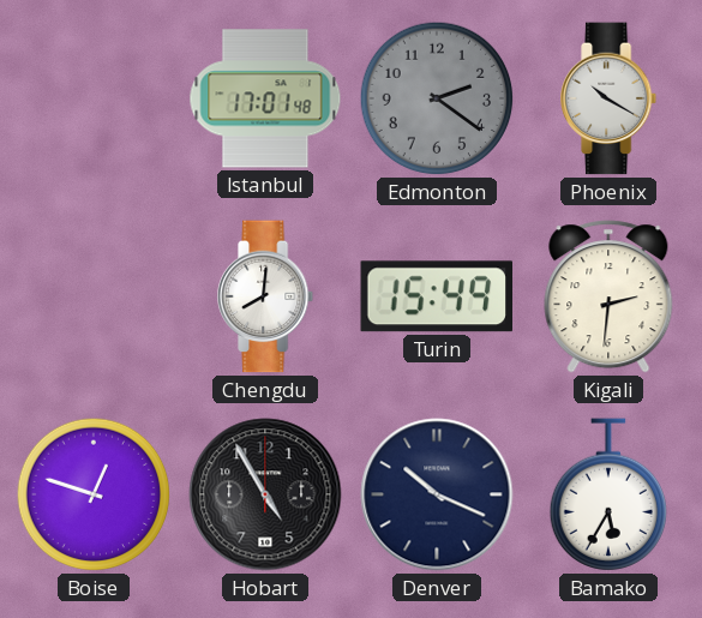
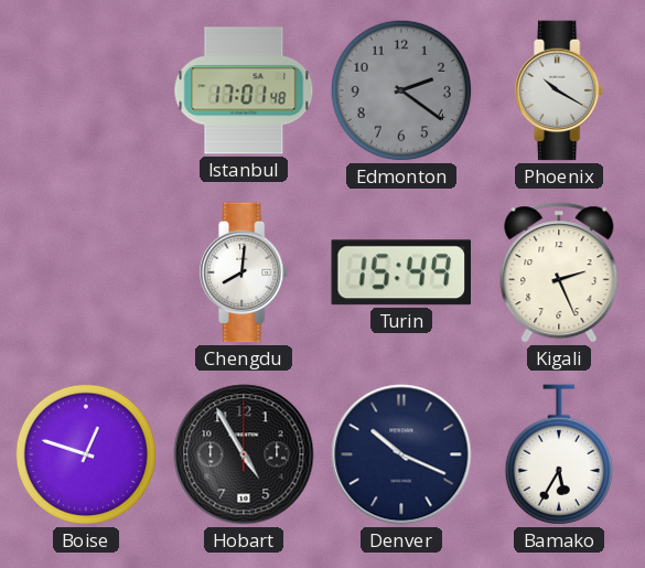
Kigali: 2:31 -> 2:26 (559, 272)
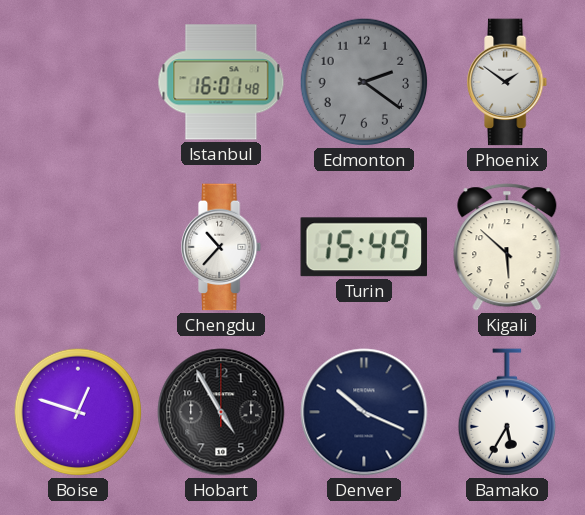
Istanbul: 17:01 -> 16:01 (221, 82)
Phoenix: 10:20 -> 1:51 (508, 82)
Chengdu: 8:01 -> 10:37 (222, 247)
Kigali: 2:26 -> 5:52 (507, 247)
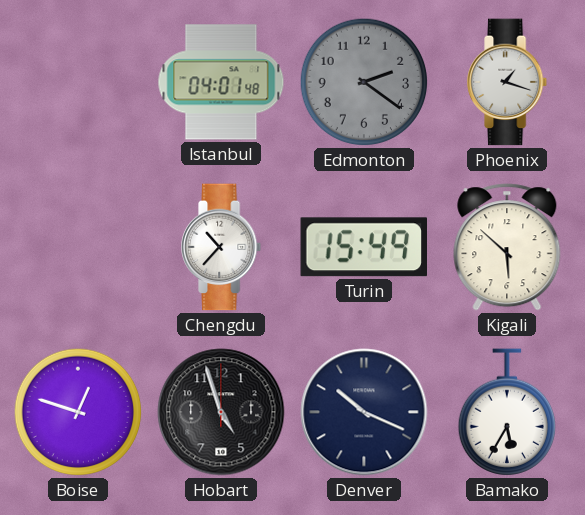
Istanbul: 16:01 -> 04:01 (221, 82)
Phoenix: 1:51 -> 1:18 (508, 82)
Hobart: 4:55 -> 4:57 (221, 412)
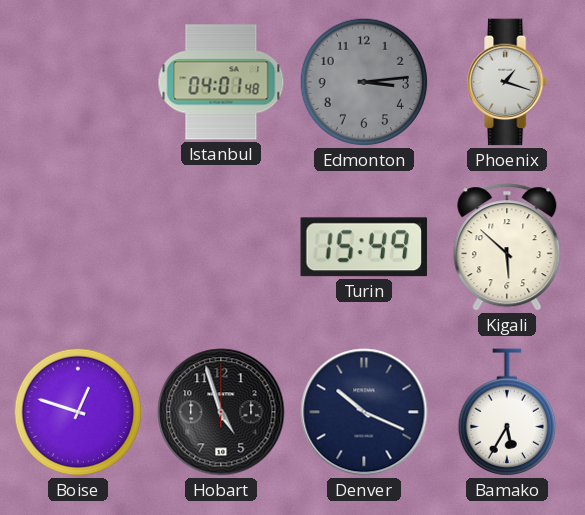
Edmonton: 2:21 -> 3:14 (364, 82)
Chengdu: 10:37 -> none (222, 247)
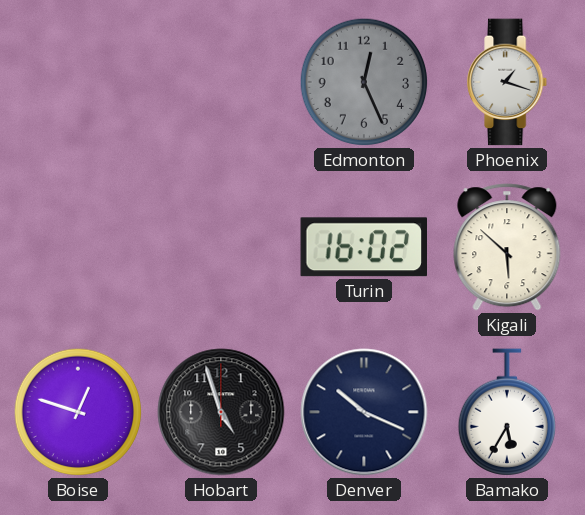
Istanbul: 04:01 -> none (221, 82)
Edmonton: 3:14 -> 12:26 (364, 82)
Turin: 15:49 -> 16:02 (363, 247)
